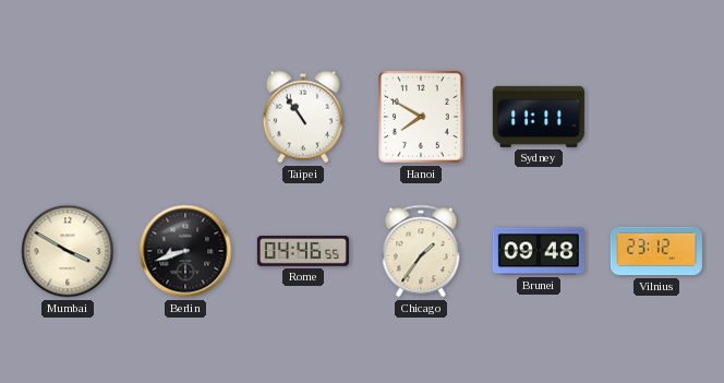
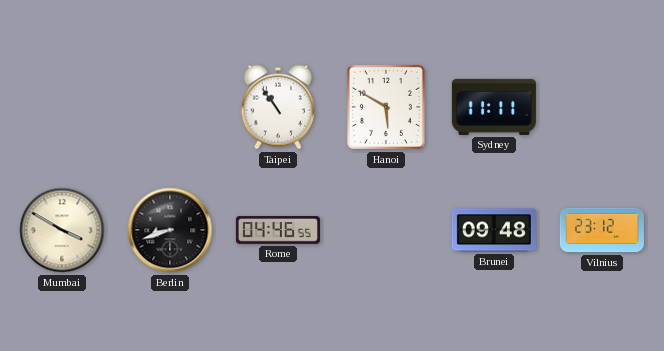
Hanoi: 7:50 -> 5:50 (386, 107)
Chicago: 1:36 -> none (421, 251)
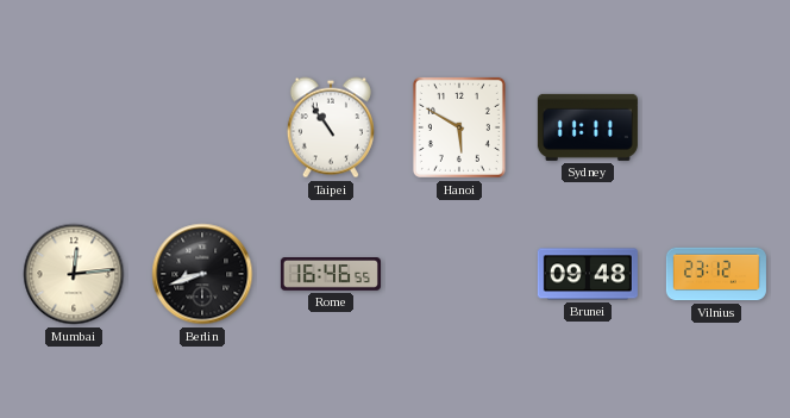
Mumbai: 3:50 -> 12:14 (74, 274)
Rome: 04:46 -> 16:46 (331, 274)
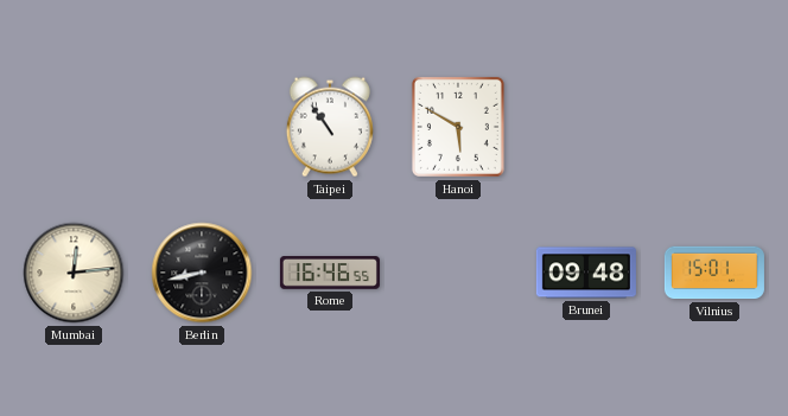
Sydney: 11:11 -> none (588, 127)
Berlin: 8:42 -> 8:43 (202, 273)
Vilnius: 23:12 -> 15:01 (714, 273)
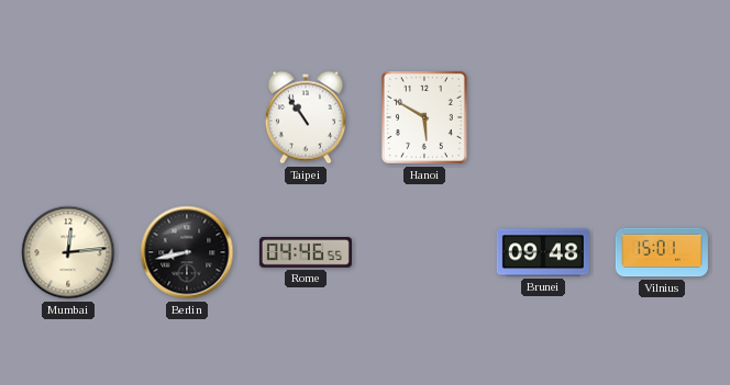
Rome: 16:46 -> 04:46 (306, 252)
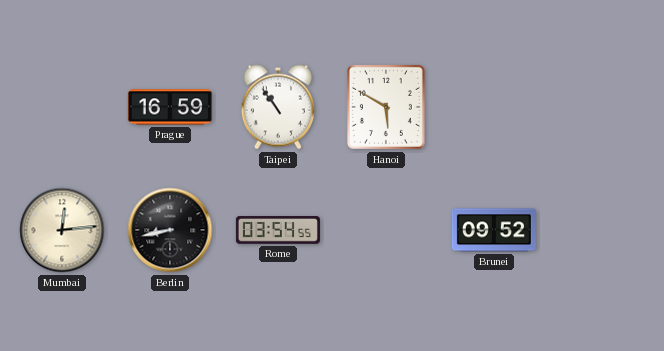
Prague: none -> 16:59 (170, 107)
Rome: 04:46 -> 03:54 (278, 230)
Brunei: 09:48 -> 09:52 (494, 230)
Vilnius: 15:01 -> none (662, 252)
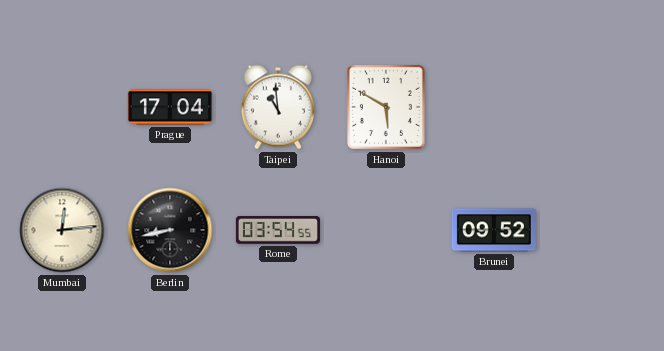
Prague: 16:59 -> 17:04 (170, 107)
Taipei: 10:54 -> 10:59 (278, 107)
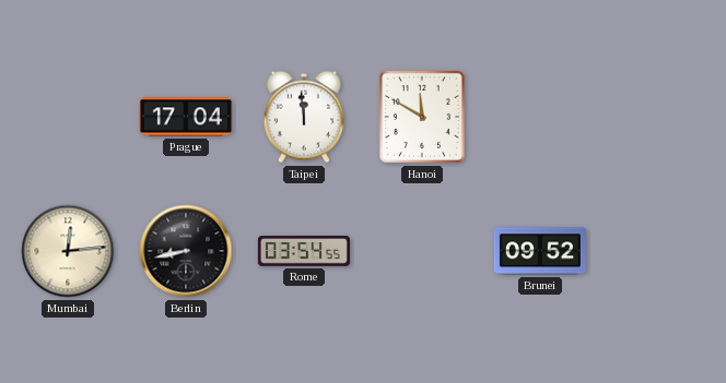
Taipei: 10:59 -> 11:59 (304, 117)
Hanoi: 5:50 -> 11:50 (422, 117)
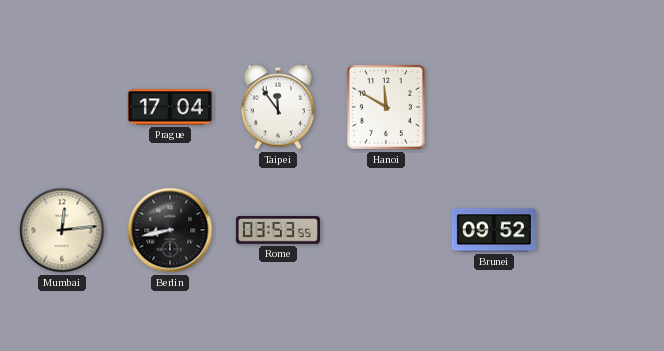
Taipei: 11:59 -> 11:54 (278, 107)
Rome: 03:54 -> 03:53 (278, 230)
